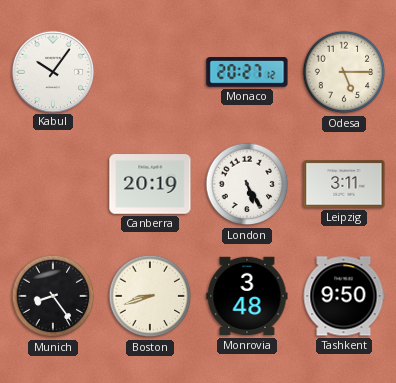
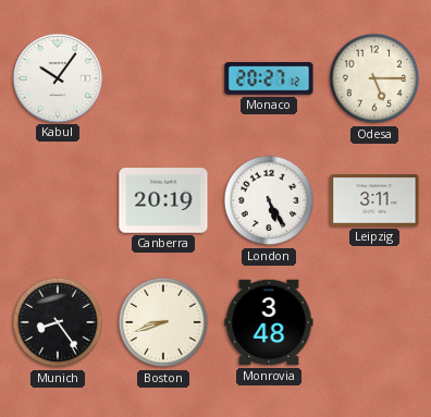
Tashkent: 9:50 -> none (344, 296)
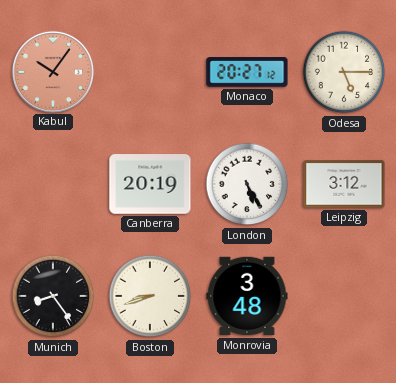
Kabul dial: white -> salmon (52, 71)
Leipzig: 3:11 -> 3:12 (344, 184)
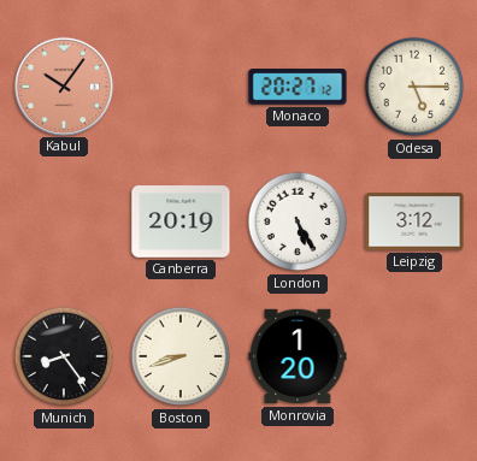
Monrovia: 3:48 -> 1:20 (298, 356)
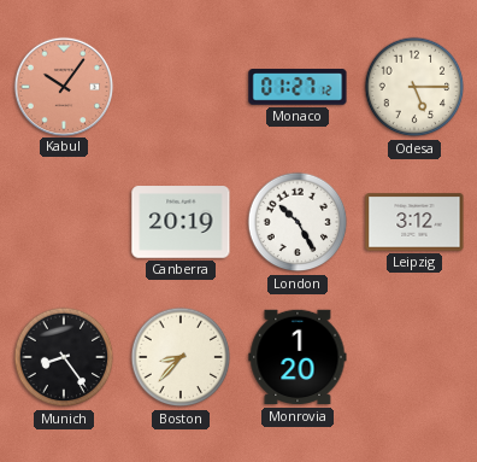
Monaco: 20:27 -> 01:27 (298, 87)
London: 5:25 -> 10:25 (298, 222)
Boston: 8:42 -> 8:37 (181, 357)
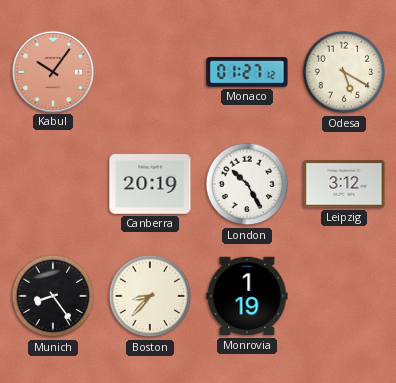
Odesa: 5:15 -> 5:20 (344, 72)
Monrovia: 1:20 -> 1:19 (247, 296)
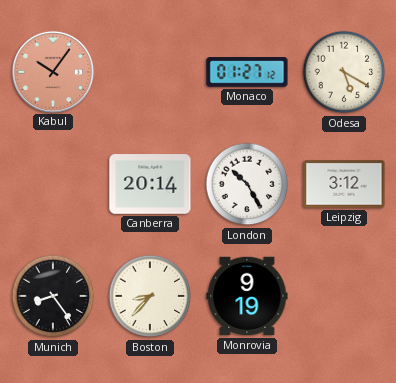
Canberra: 20:19 -> 20:14 (150, 184)
Monrovia: 1:19 -> 9:19 (247, 296)
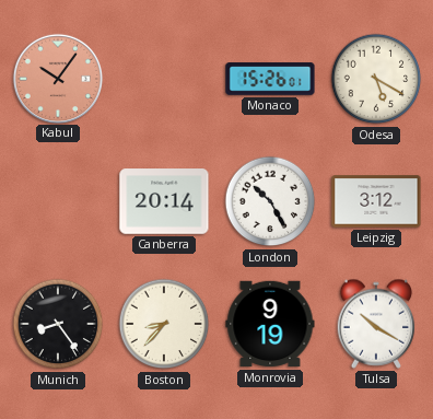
Monaco: 01:27 -> 15:26 (270, 79)
Tulsa: none -> 10:20 (376, 324)
